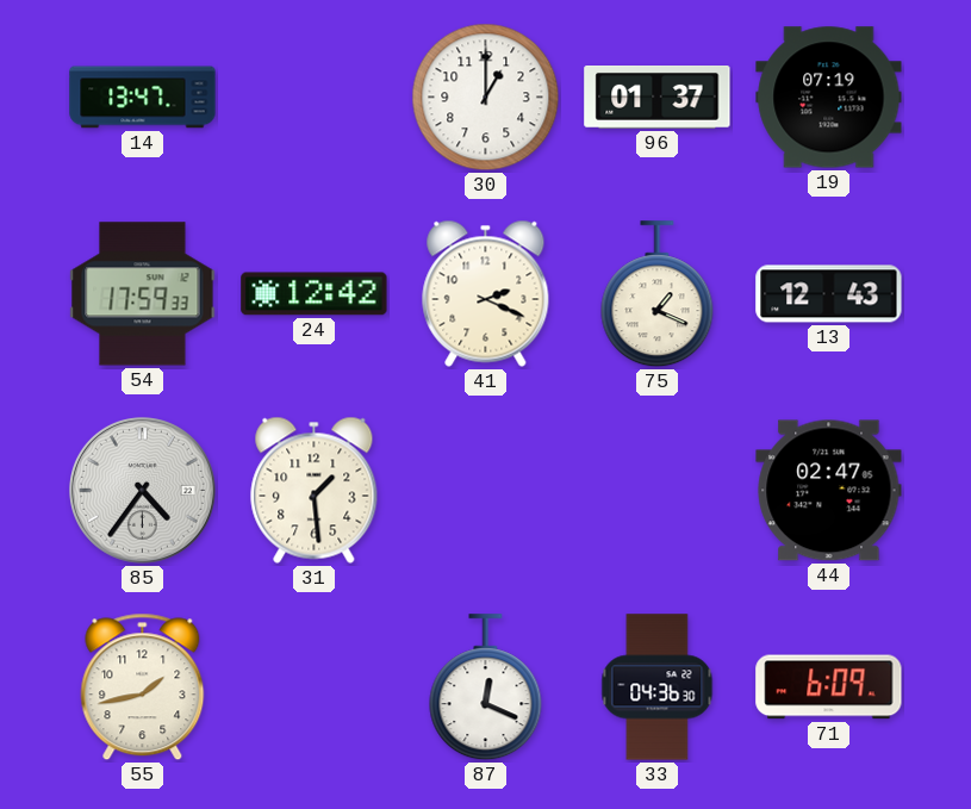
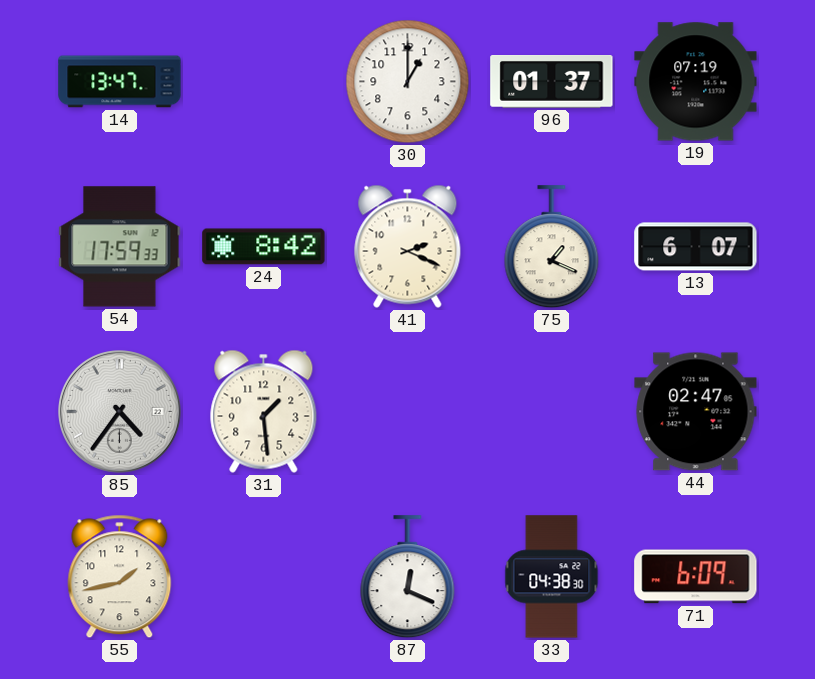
24: 12:42 -> 8:42 (264, 247)
13: 12:43 -> 6:07 (696, 247)
33: 04:36 -> 04:38 (552, 577)
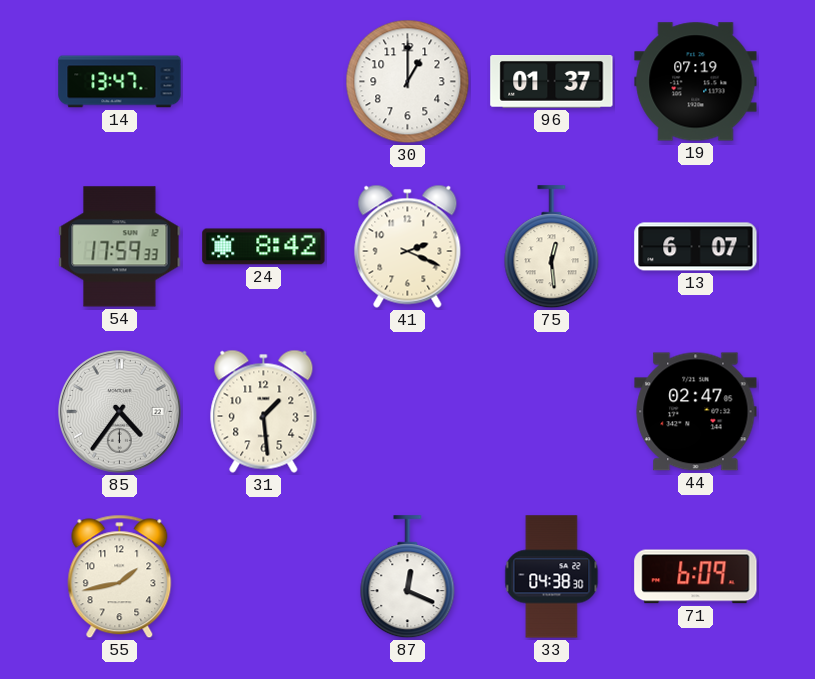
75: 1:19 -> 12:29 (552, 247)
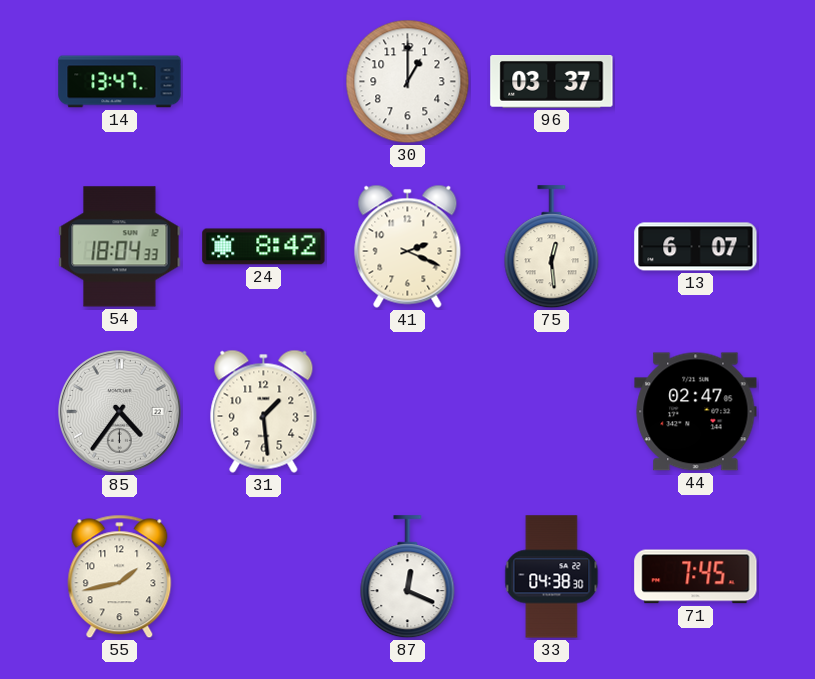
96: 01:37 -> 03:37 (552, 82)
19: 07:19 -> none (696, 82)
54: 17:59 -> 18:04 (120, 247)
71: 6:09 -> 7:45 (696, 577)
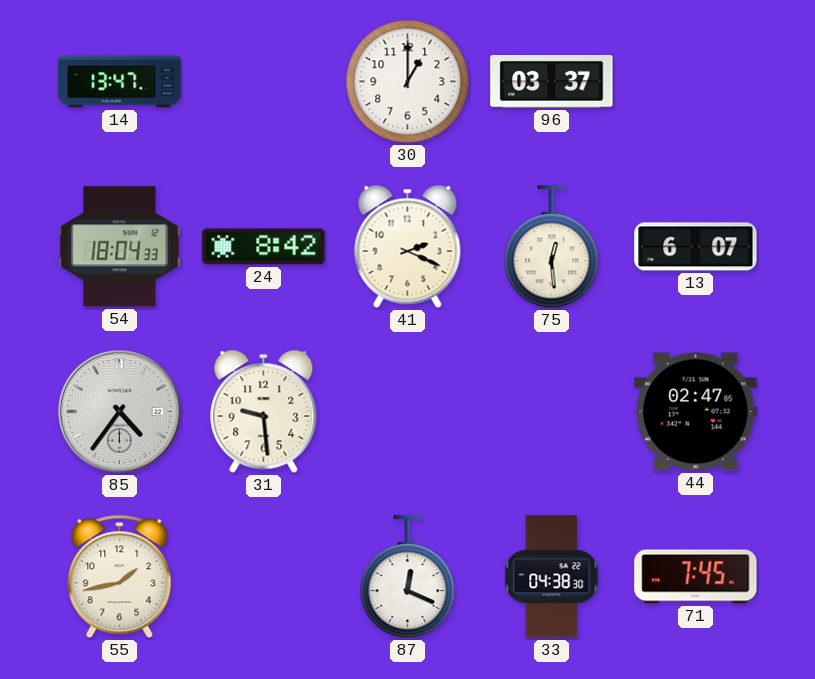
31: 1:29 -> 9:29 (264, 411)
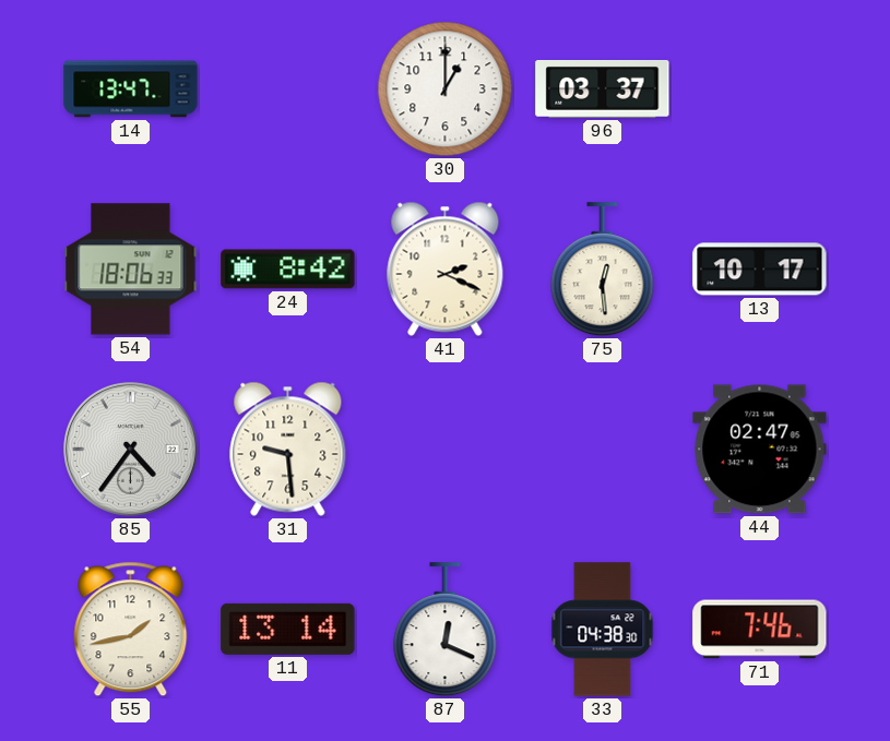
54: 18:04 -> 18:06 (131, 270)
13: 6:07 -> 10:17 (760, 270)
11: none -> 13:14 (288, 629)
71: 7:45 -> 7:46 (760, 630)
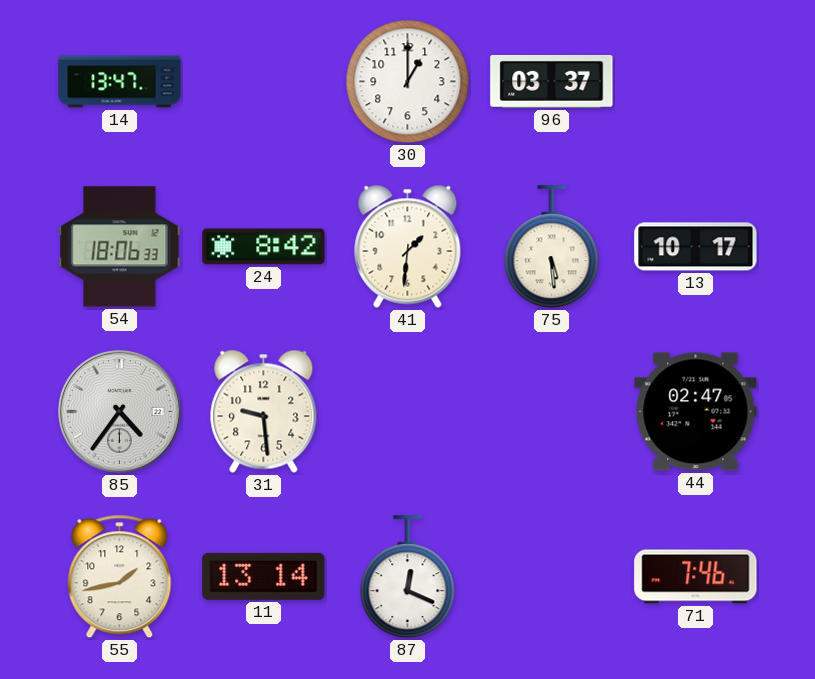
41: 2:19 -> 1:31 (408, 246)
75: 12:29 -> 5:29 (552, 247)
33: 04:38 -> none (603, 630)
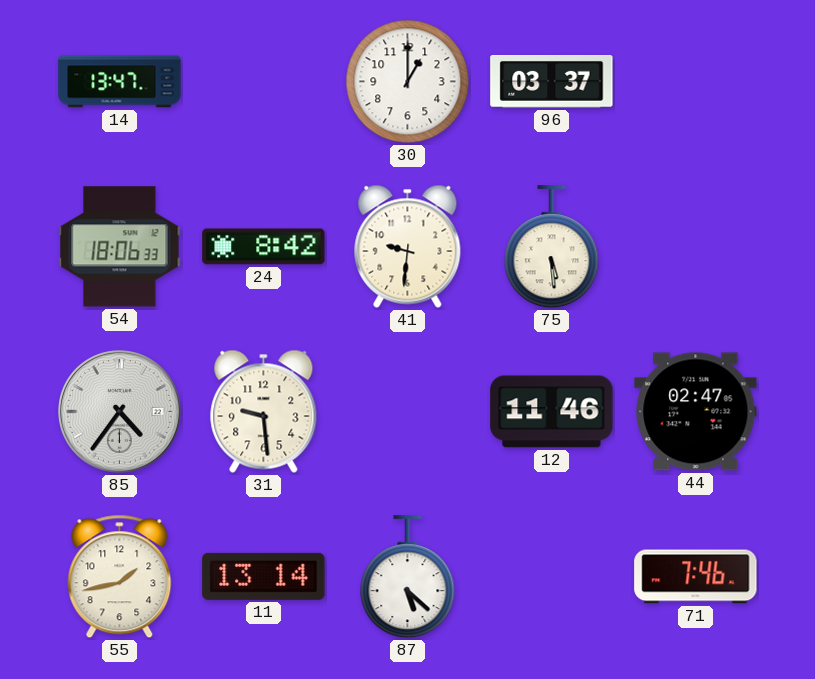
41: 1:31 -> 9:31 (408, 246)
13: 10:17 -> none (696, 247)
12: none -> 11:46 (552, 412)
87: 12:19 -> 5:22 (408, 577)
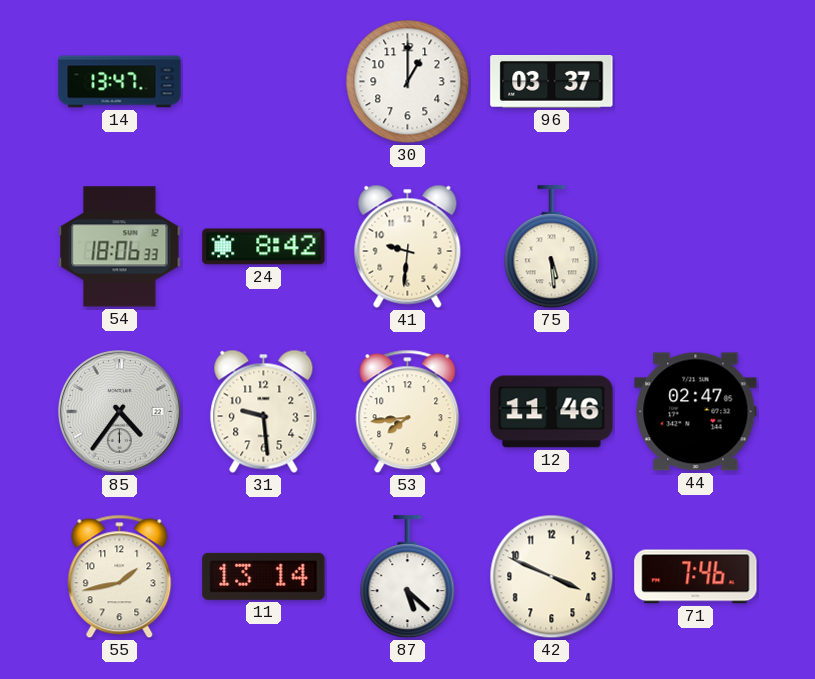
53: none -> 7:44 (408, 412)
42: none -> 3:49 (552, 577)
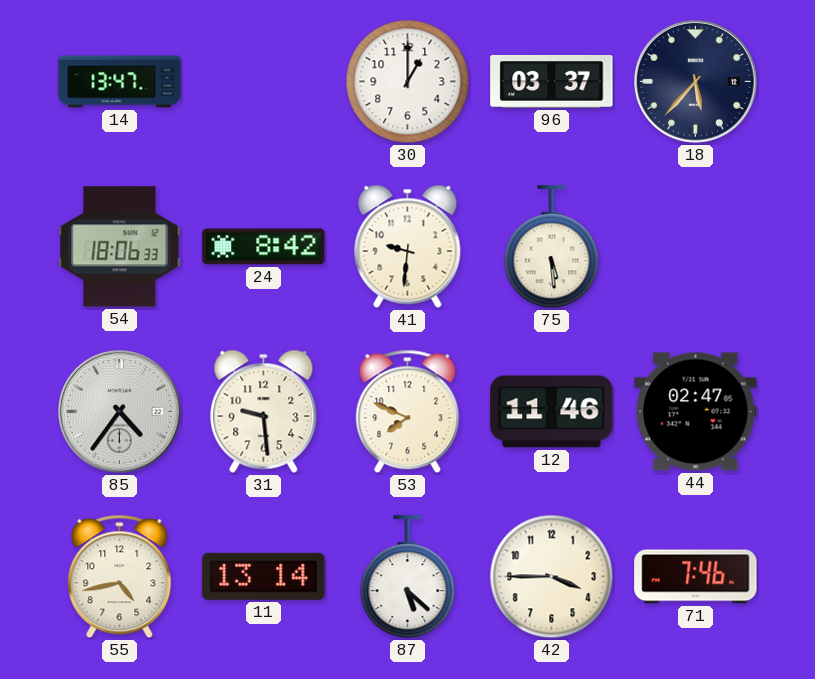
18: none -> 5:37 (696, 82)
53: 7:44 -> 7:49 (408, 412)
55: 1:43 -> 4:43 (120, 577)
42: 3:49 -> 3:45 (552, 577)
